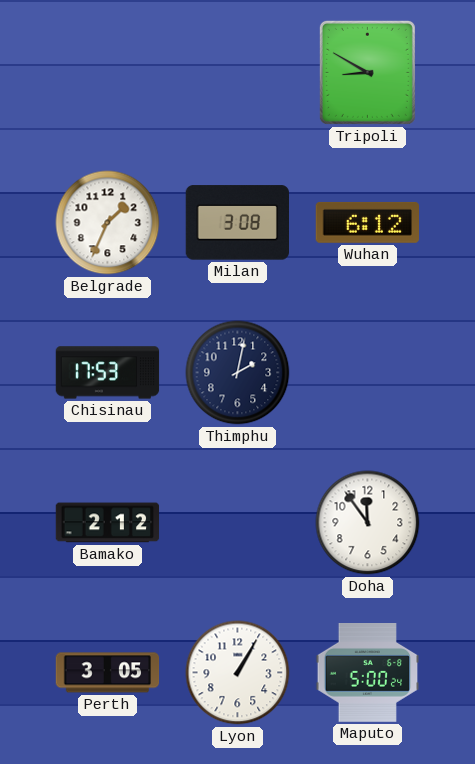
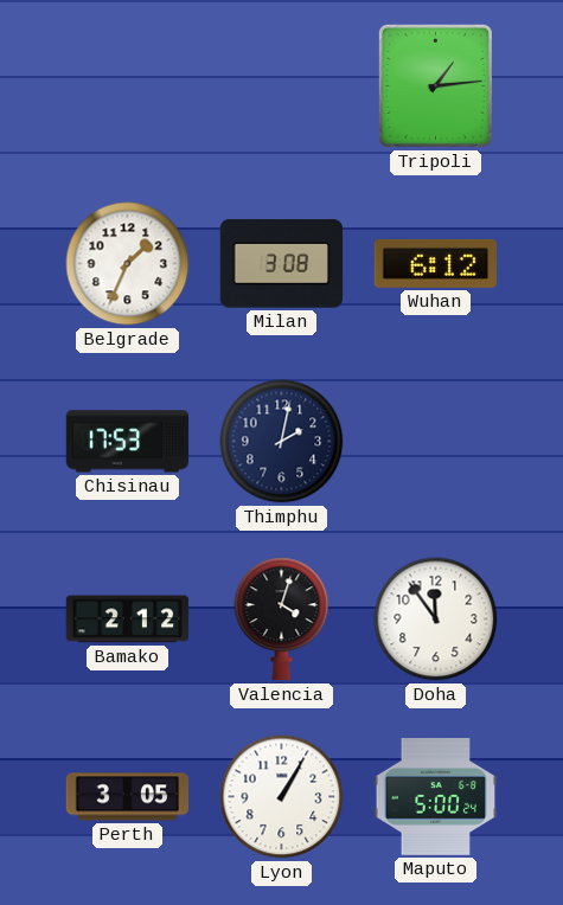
Tripoli: 8:50 -> 1:14 (435, 85)
Valencia: none -> 4:03 (282, 620)
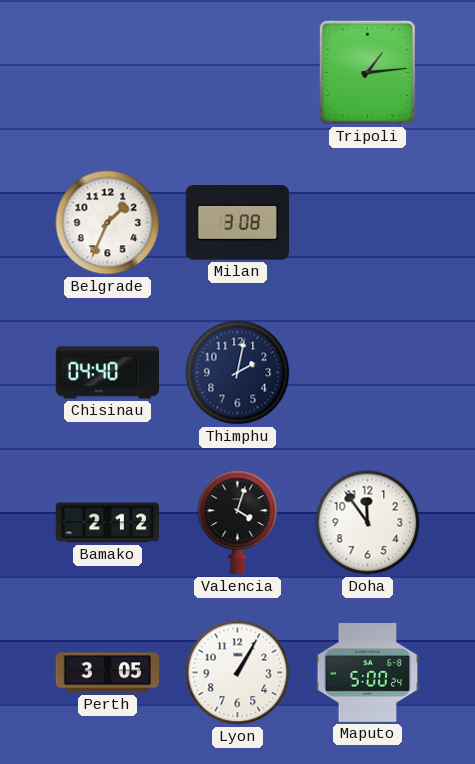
Wuhan: 6:12 -> none (435, 263)
Chisinau: 17:53 -> 04:40 (108, 373)
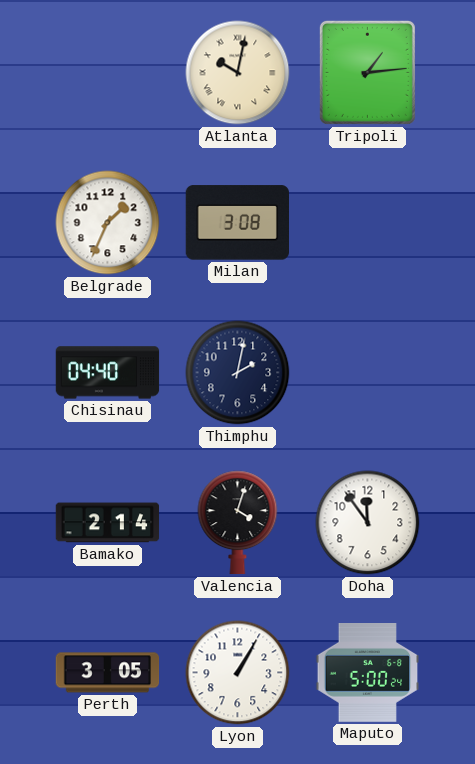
Atlanta: none -> 10:02 (238, 73)
Bamako: 2:12 -> 2:14 (108, 523)
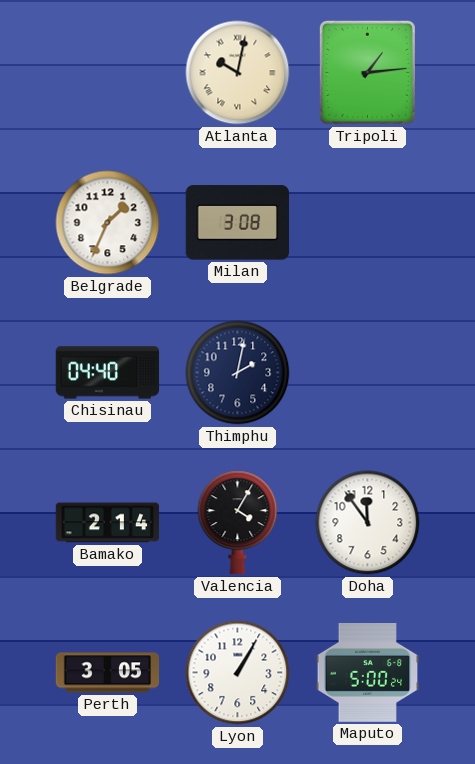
Valencia: 4:03 -> 4:05 (238, 523)
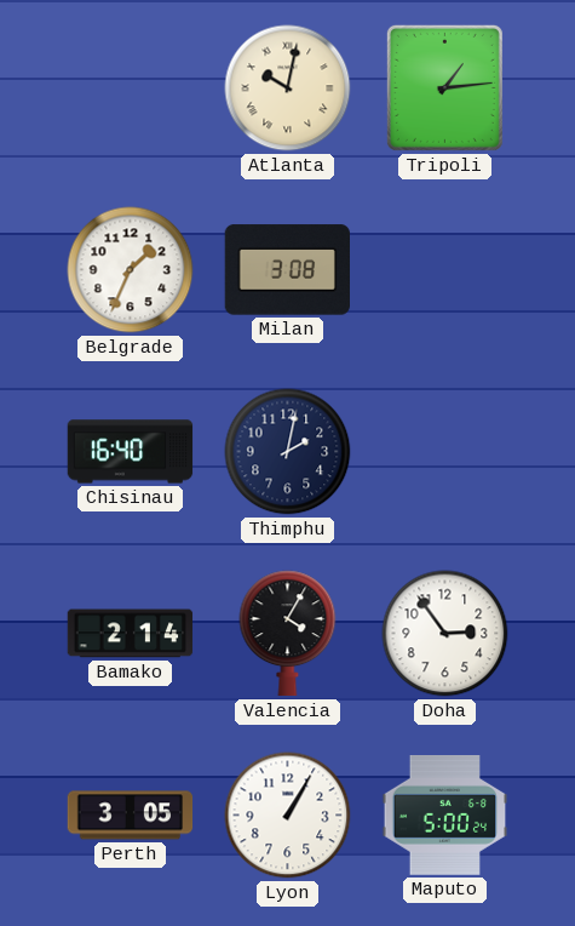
Chisinau: 04:40 -> 16:40 (131, 452)
Doha: 11:54 -> 2:54 (445, 634)
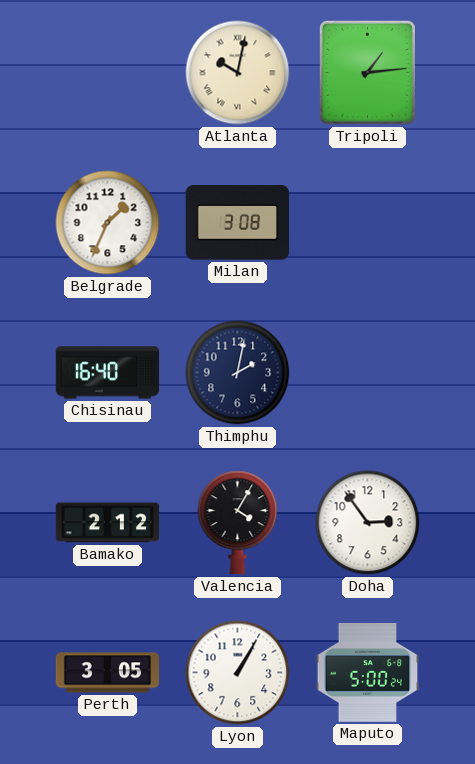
Bamako: 2:14 -> 2:12 (108, 523)
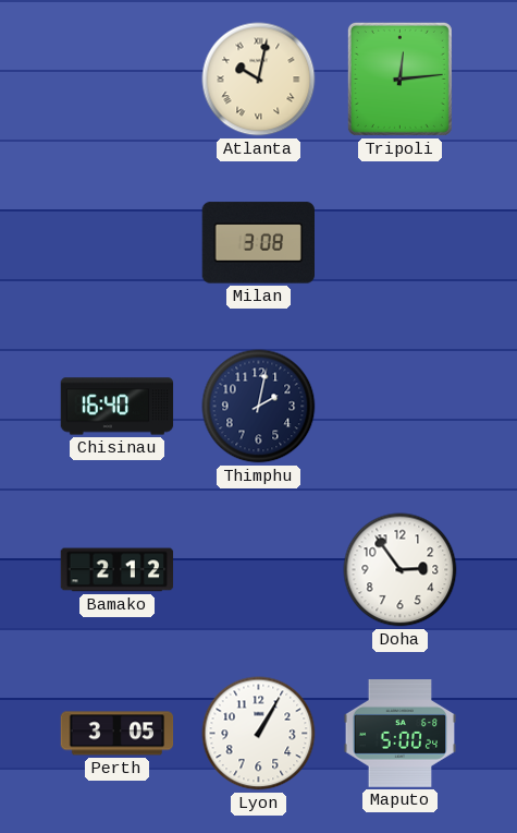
Tripoli: 1:14 -> 12:14 (399, 79)
Belgrade: 1:34 -> none (108, 223)
Valencia: 4:05 -> none (238, 523)
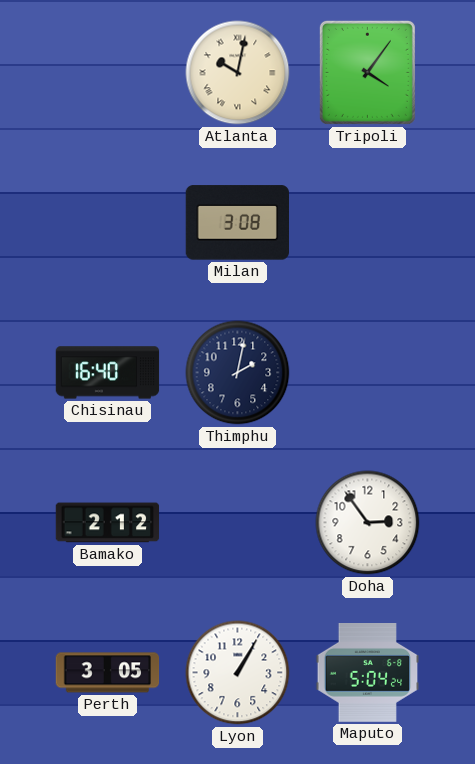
Tripoli: 12:14 -> 4:06 (367, 72)
Maputo: 5:00 -> 5:04 (368, 673)
